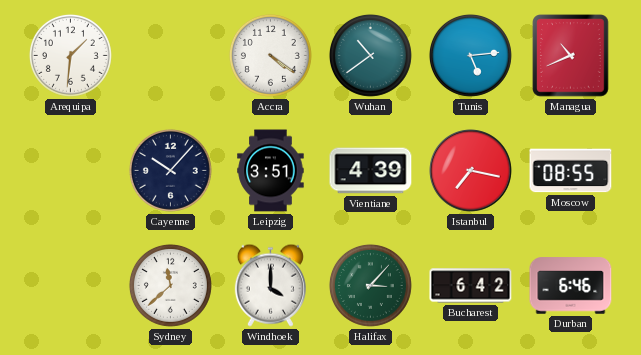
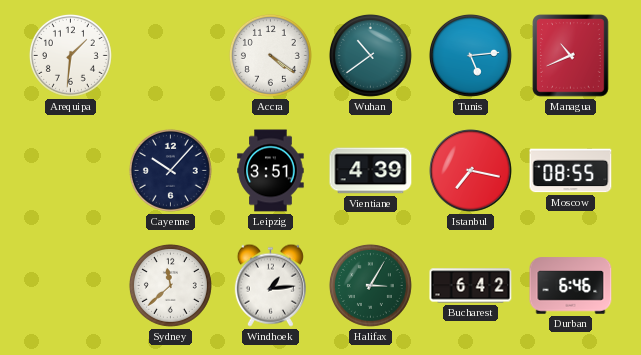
Windhoek: 4:00 -> 1:14 (270, 285)
Halifax: 3:07 -> 3:05 (370, 285)
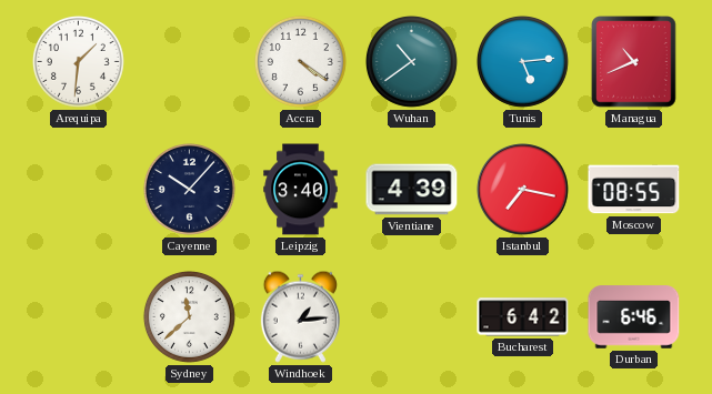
Leipzig: 3:51 -> 3:40 (301, 190)
Halifax: 3:05 -> none (370, 285)
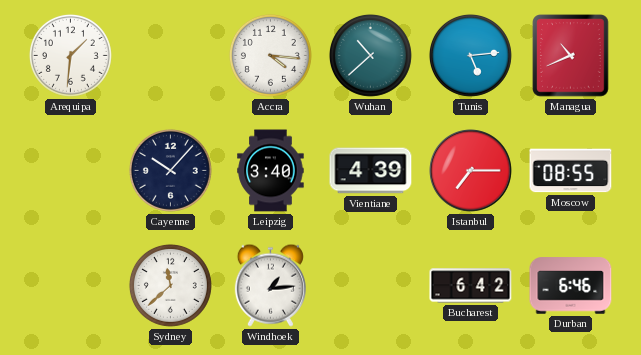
Accra: 4:21 -> 4:16 (270, 55)
Wuhan: 10:39 -> 10:38 (370, 55)
Istanbul: 7:17 -> 7:15 (471, 171)
